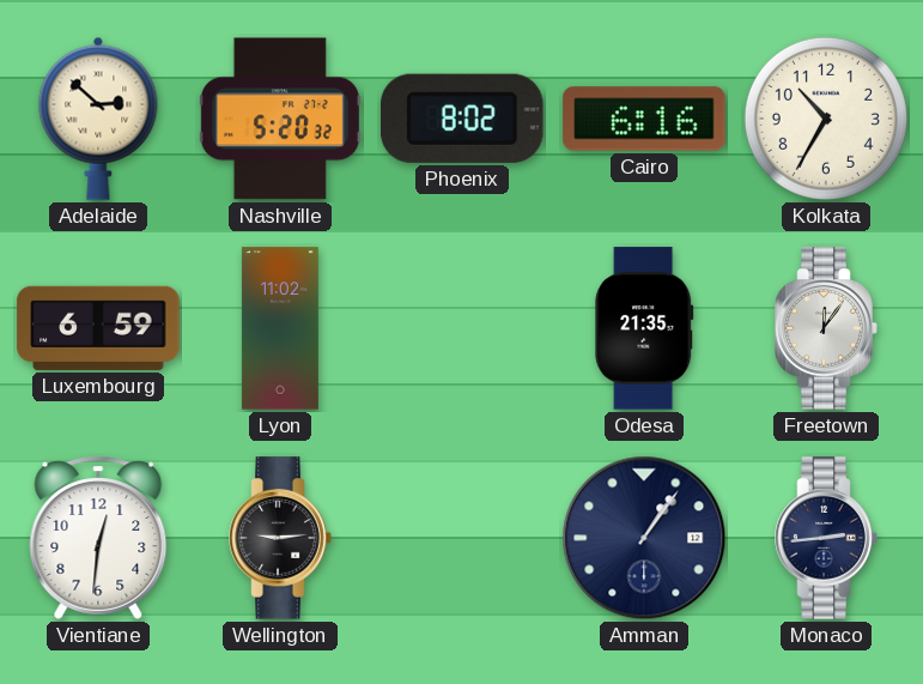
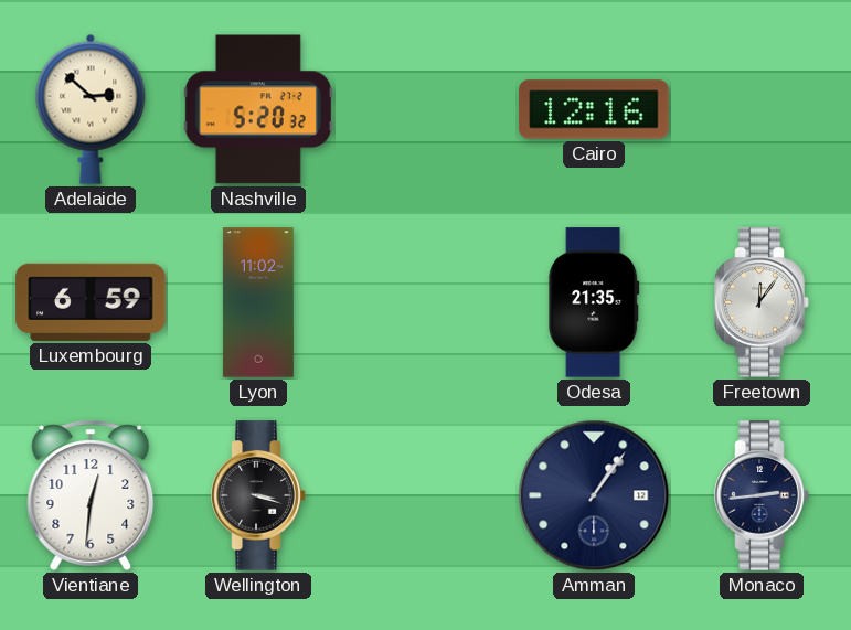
Phoenix: 8:02 -> none (462, 119)
Cairo: 6:16 -> 12:16 (594, 109)
Kolkata: 10:35 -> none (826, 119)
Wellington: 9:14 -> 3:18 (258, 495)
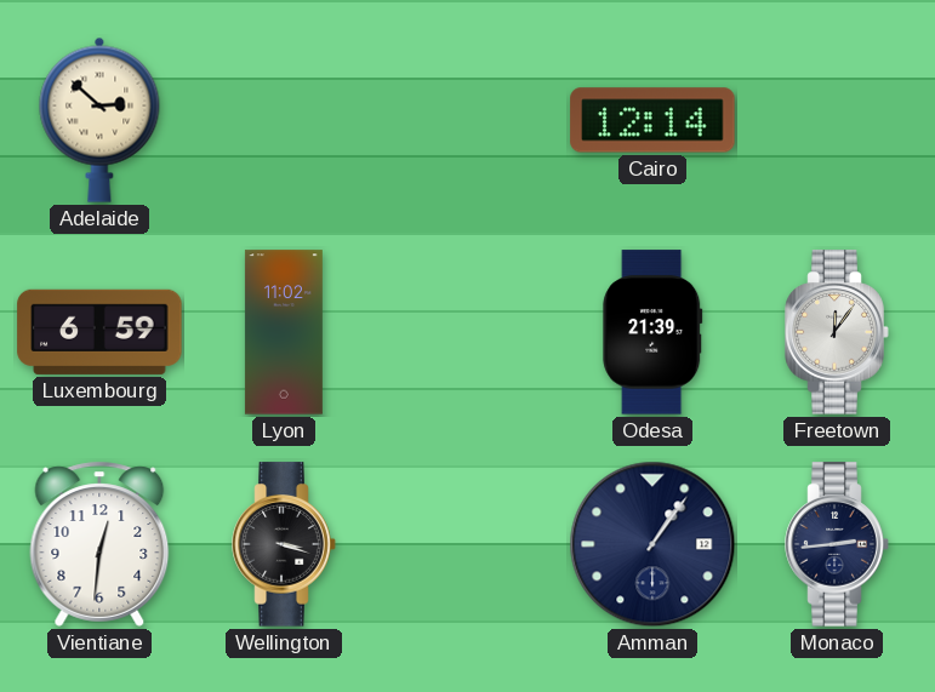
Nashville: 5:20 -> none (258, 109)
Cairo: 12:16 -> 12:14 (652, 120)
Odesa: 21:35 -> 21:39 (652, 332)
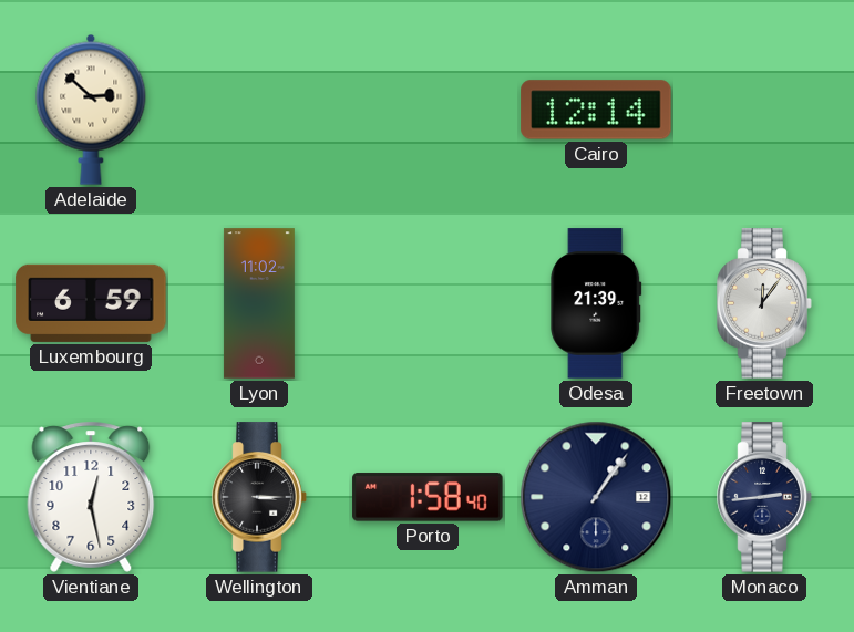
Vientiane: 12:31 -> 12:28 (91, 497)
Wellington: 3:18 -> 3:15 (259, 497)
Porto: none -> 1:58 (428, 497)
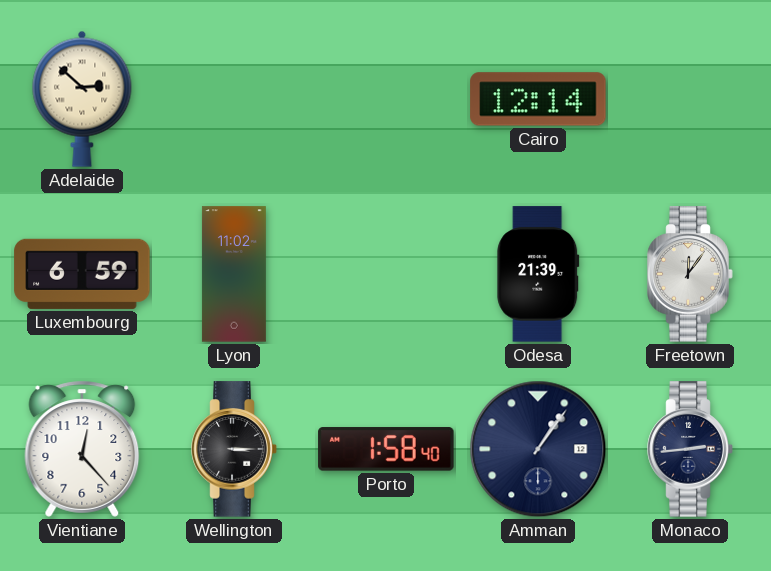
Vientiane: 12:28 -> 12:23 (82, 449)
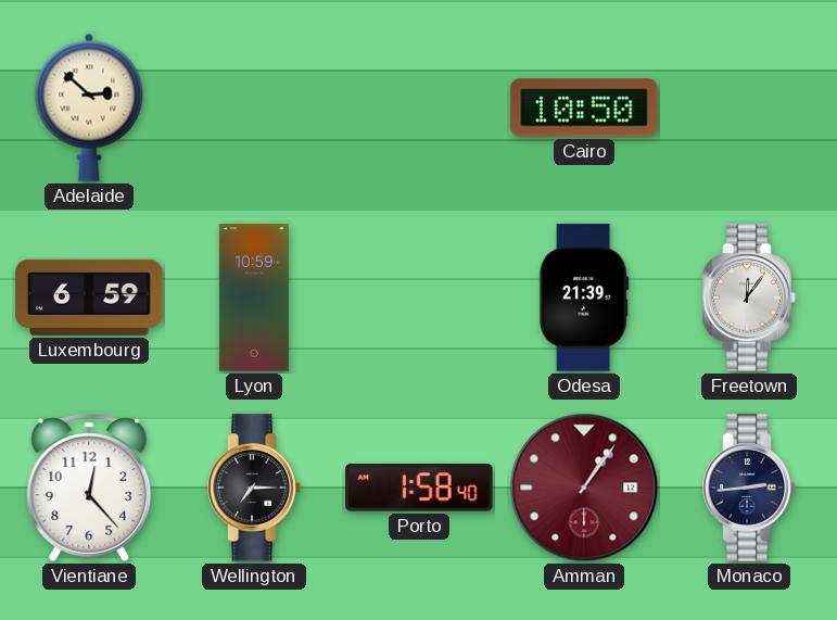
Cairo: 12:14 -> 10:50 (584, 107)
Lyon: 11:02 -> 10:59 (254, 298)
Wellington: 3:15 -> 7:15 (254, 488)
Amman dial: navy -> burgundy (584, 488)
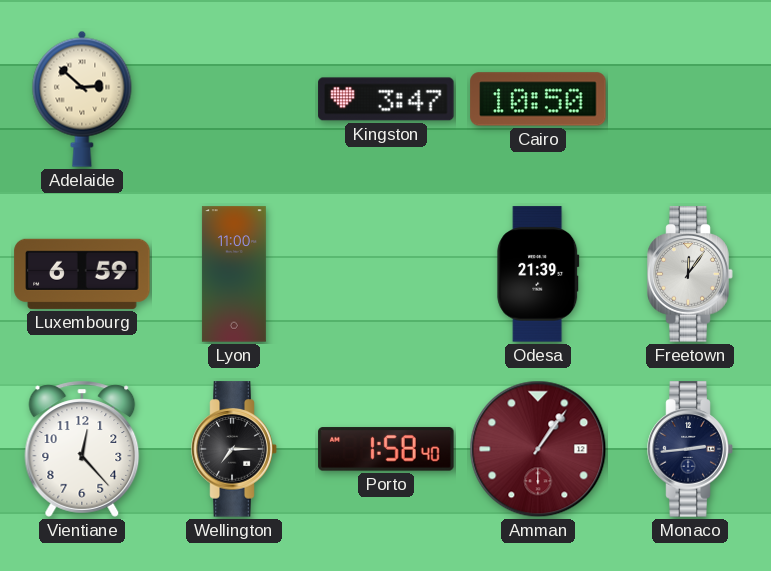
Kingston: none -> 3:47 (386, 99)
Lyon: 10:59 -> 11:00 (234, 274)
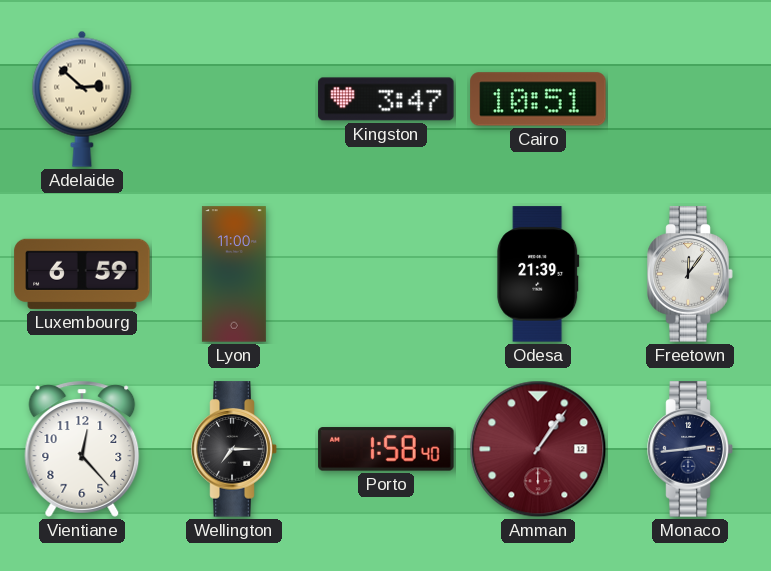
Cairo: 10:50 -> 10:51 (538, 99)
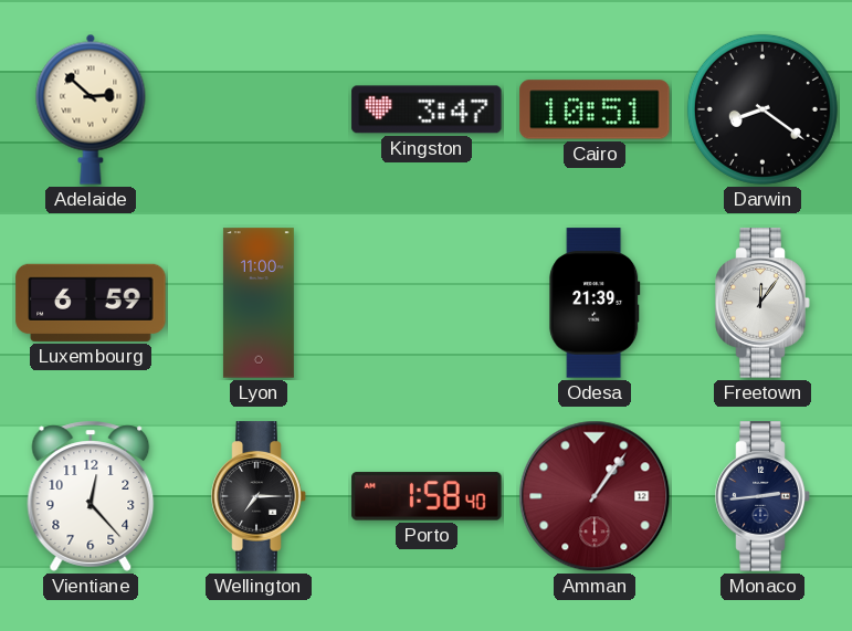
Darwin: none -> 8:21 (762, 109)
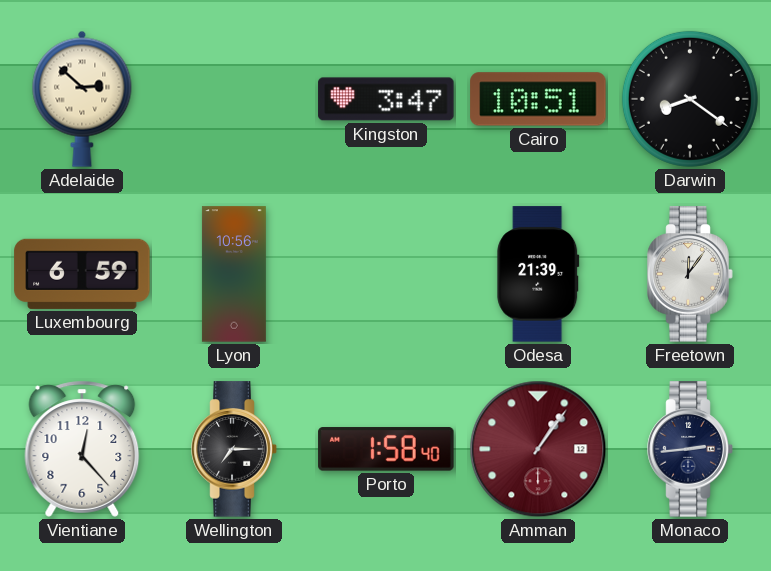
Lyon: 11:00 -> 10:56 (234, 274)
